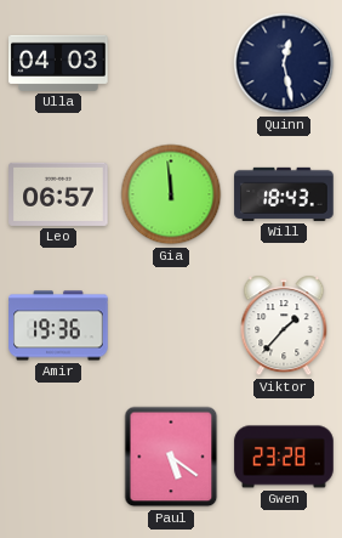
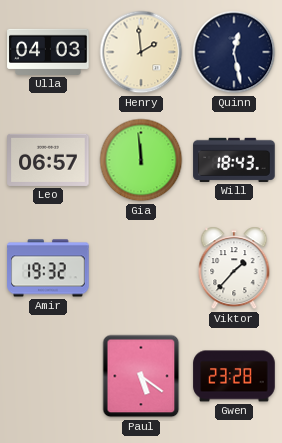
Henry: none -> 1:59 (141, 52)
Amir: 19:36 -> 19:32 (48, 268)
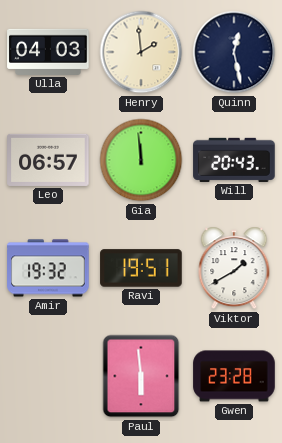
Will: 18:43 -> 20:43 (234, 160)
Ravi: none -> 19:51 (141, 268)
Viktor: 1:37 -> 1:40 (234, 268)
Paul: 5:21 -> 5:59 (141, 376)
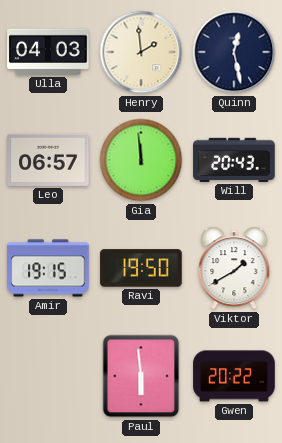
Amir: 19:32 -> 19:15 (48, 268)
Ravi: 19:51 -> 19:50 (141, 268)
Gwen: 23:28 -> 20:22 (234, 376)
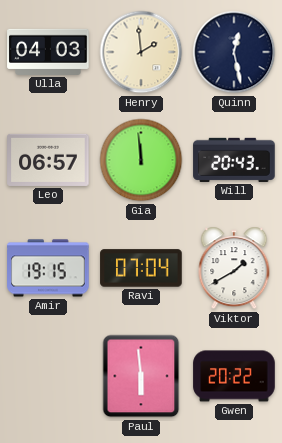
Ravi: 19:50 -> 07:04 (141, 268)
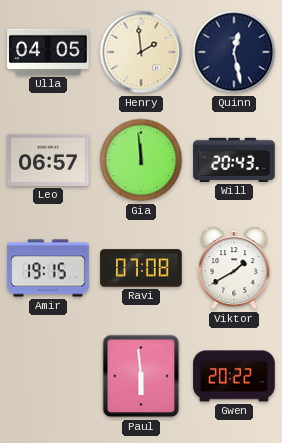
Ulla: 04:03 -> 04:05 (48, 52)
Ravi: 07:04 -> 07:08 (141, 268)
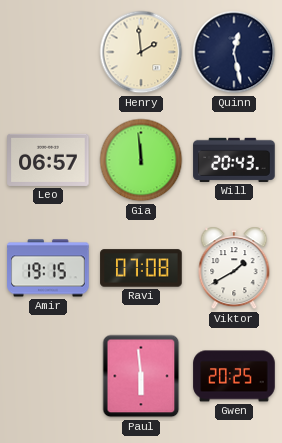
Ulla: 04:05 -> none (48, 52)
Gwen: 20:22 -> 20:25 (234, 376)
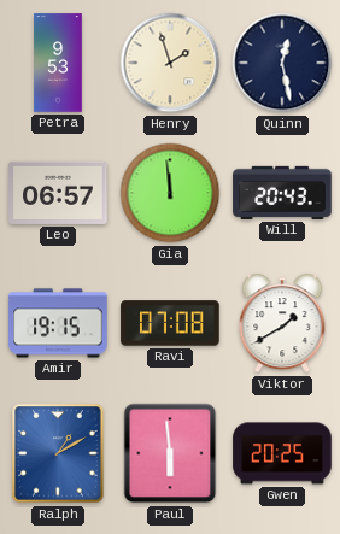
Petra: none -> 9:53 (58, 63)
Henry: 1:59 -> 1:57 (170, 63)
Ralph: none -> 1:10 (58, 453)
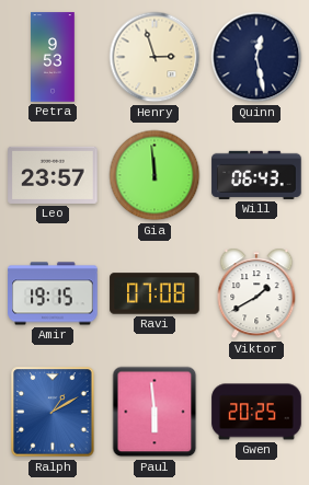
Henry: 1:57 -> 2:57 (154, 57)
Leo: 06:57 -> 23:57 (53, 175)
Will: 20:43 -> 06:43 (256, 175)
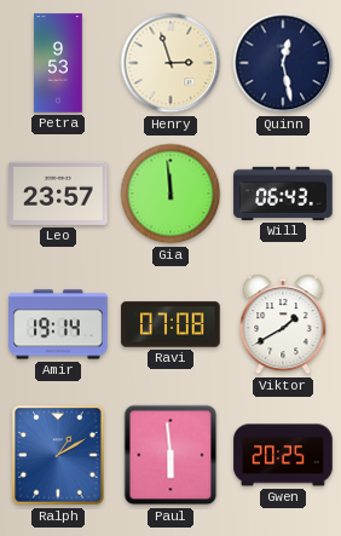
Amir: 19:15 -> 19:14 (58, 324)
